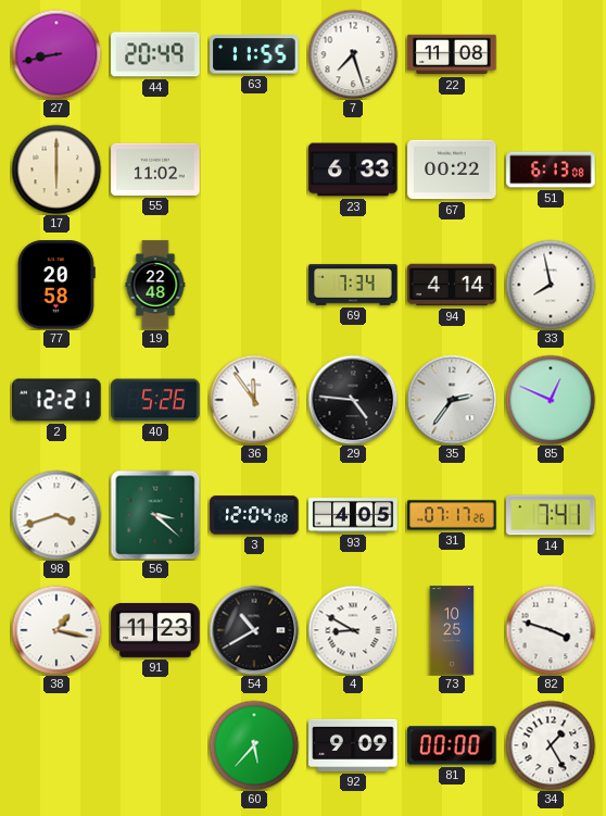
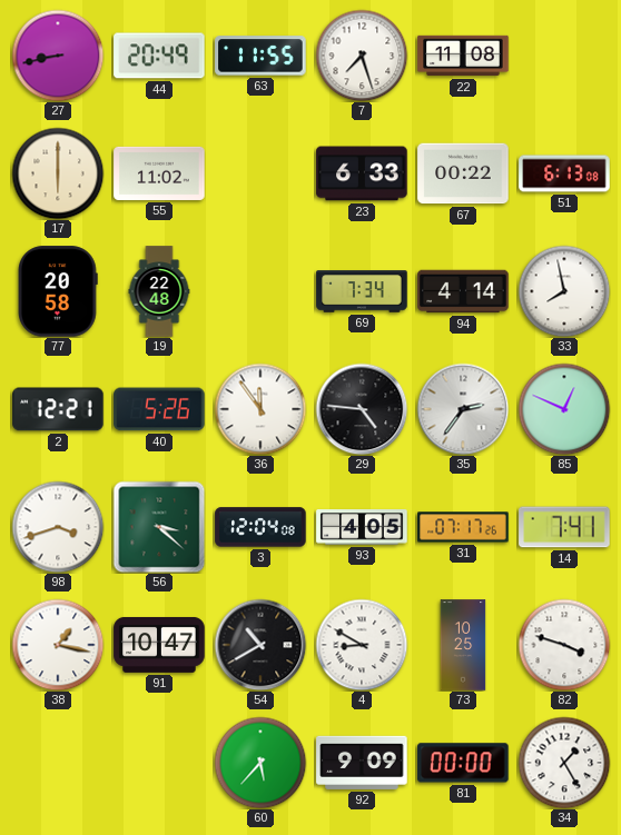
91: 11:23 -> 10:47 (159, 645)
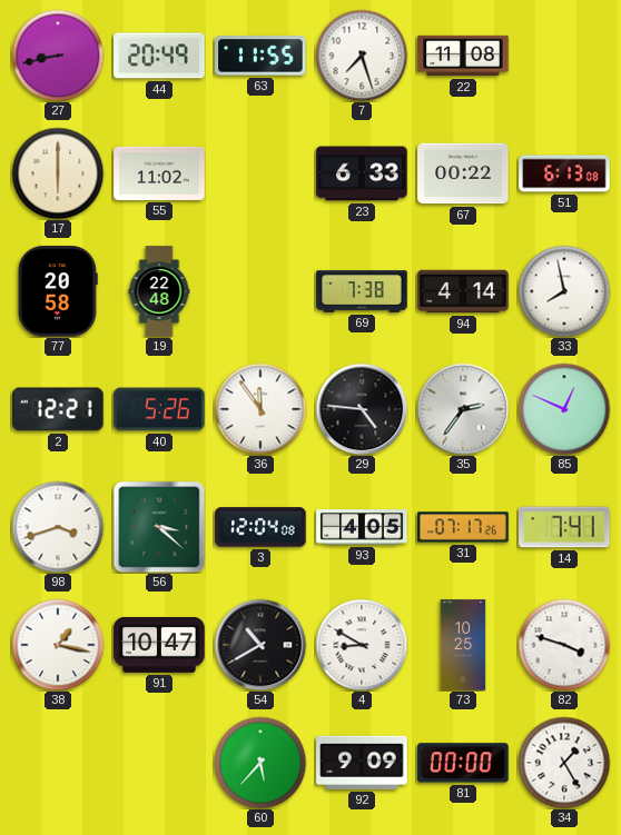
69: 7:34 -> 7:38 (362, 291)
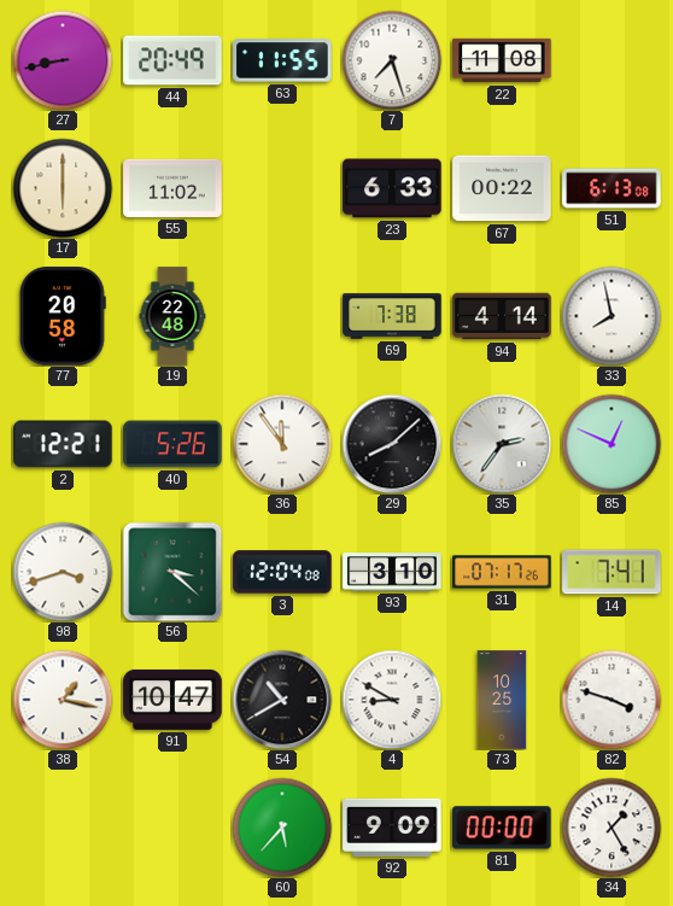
29: 4:46 -> 8:08 (392, 444)
93: 4:05 -> 3:10 (392, 572)
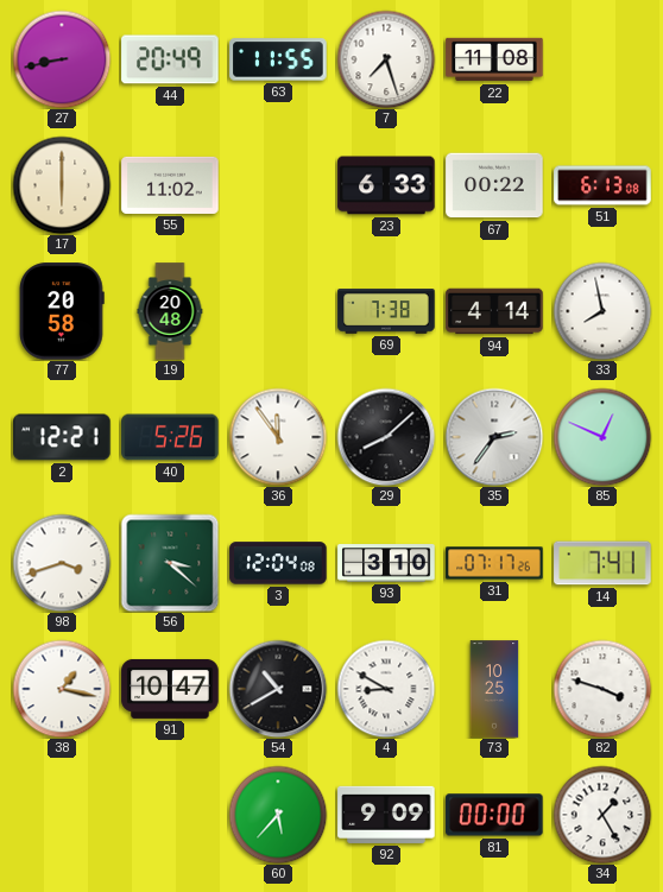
19: 22:48 -> 20:48 (170, 311)
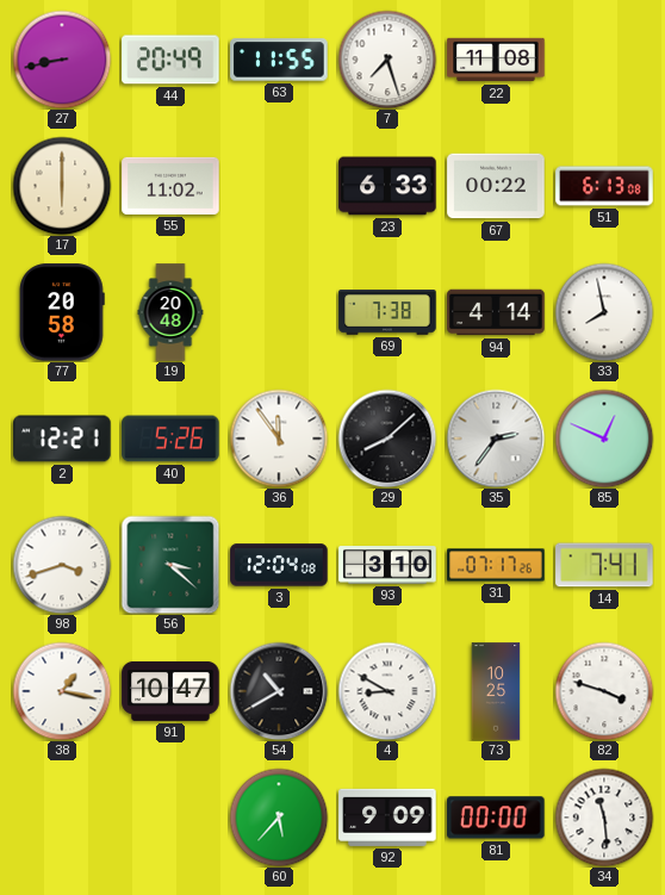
34: 1:25 -> 11:29 (604, 818)
